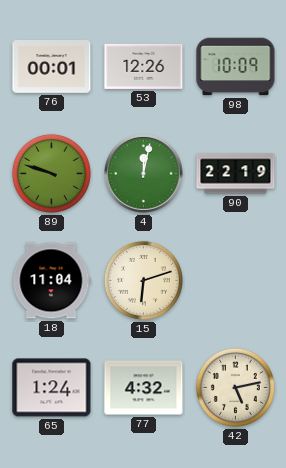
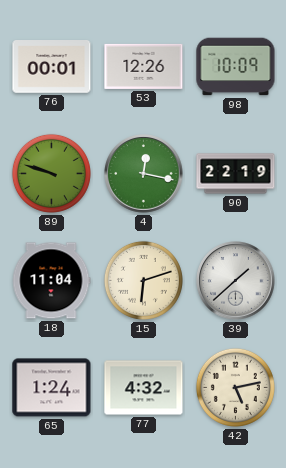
4: 12:02 -> 12:17 (144, 174)
39: none -> 1:38 (236, 281)
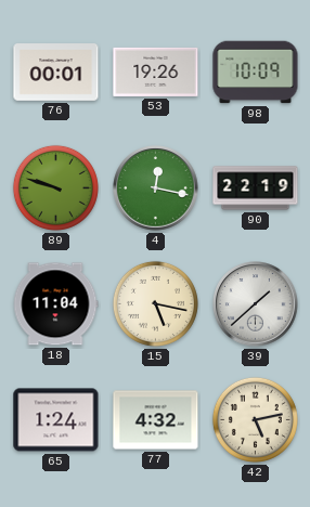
53: 12:26 -> 19:26 (156, 71)
15: 6:12 -> 5:17 (155, 303)
